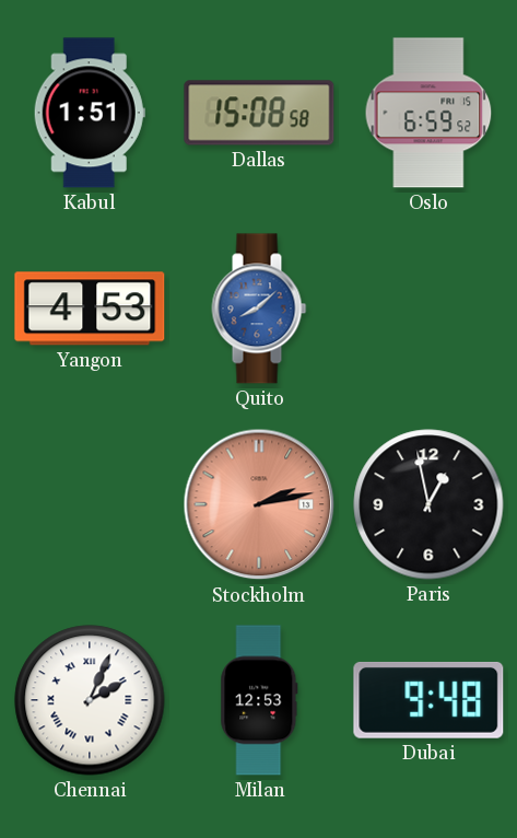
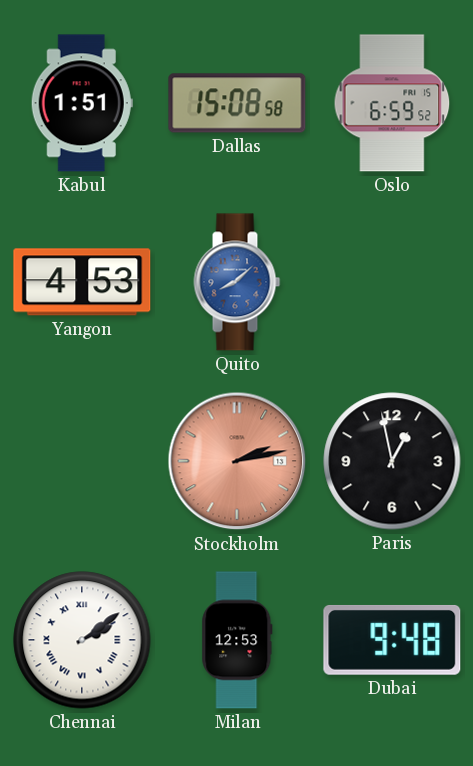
Chennai: 2:04 -> 2:09 (82, 640)
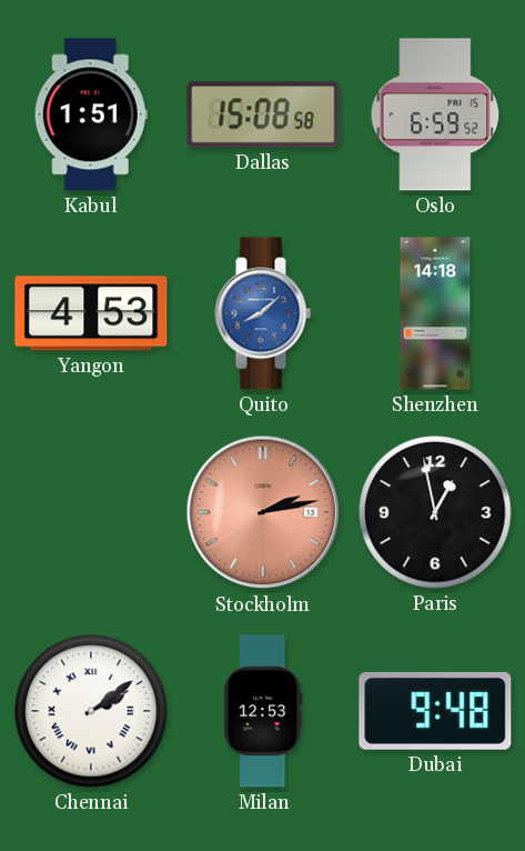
Shenzhen: none -> 14:18 (435, 313)
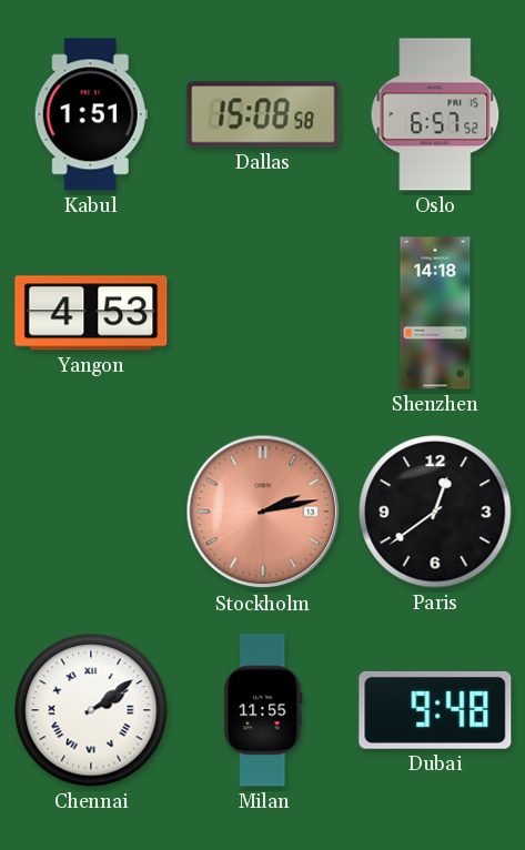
Oslo: 6:59 -> 6:57 (435, 114)
Quito: 8:08 -> none (263, 313)
Paris: 12:58 -> 12:39 (435, 512)
Milan: 12:53 -> 11:55 (263, 710)
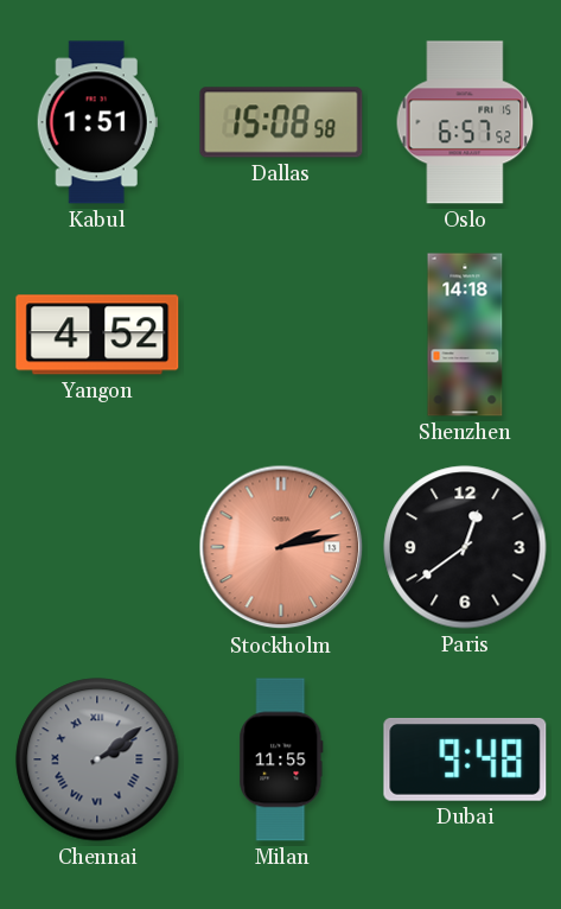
Yangon: 4:53 -> 4:52 (97, 335)
Chennai dial: white -> grey (97, 759)
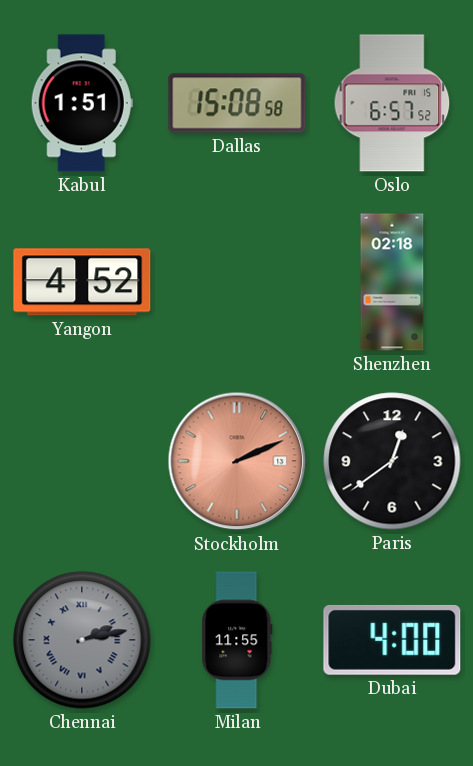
Shenzhen: 14:18 -> 02:18 (392, 282)
Stockholm: 2:13 -> 2:11 (237, 461)
Chennai: 2:09 -> 2:13 (82, 640)
Dubai: 9:48 -> 4:00 (392, 640)
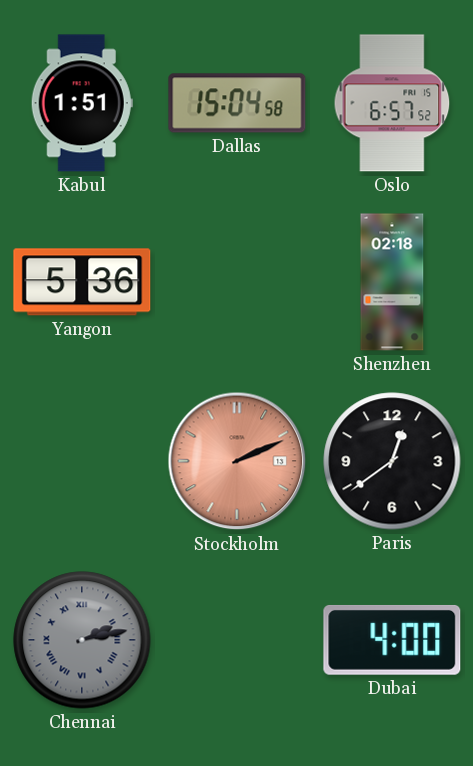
Dallas: 15:08 -> 15:04 (237, 103)
Yangon: 4:52 -> 5:36 (82, 282)
Milan: 11:55 -> none (237, 640)
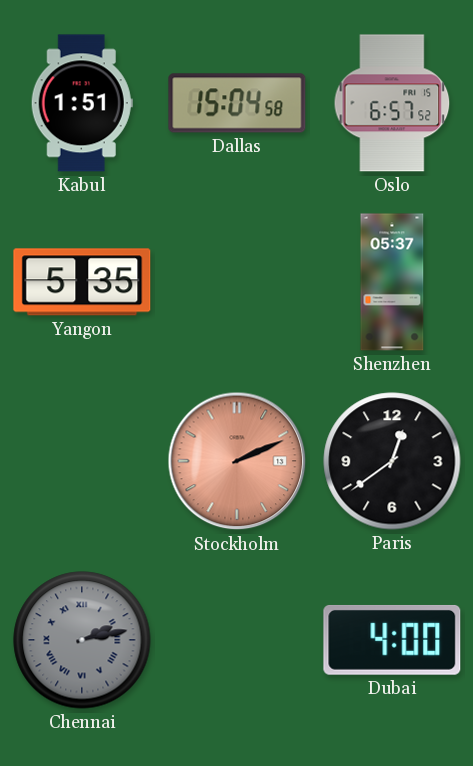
Yangon: 5:36 -> 5:35 (82, 282)
Shenzhen: 02:18 -> 05:37 (392, 282)
